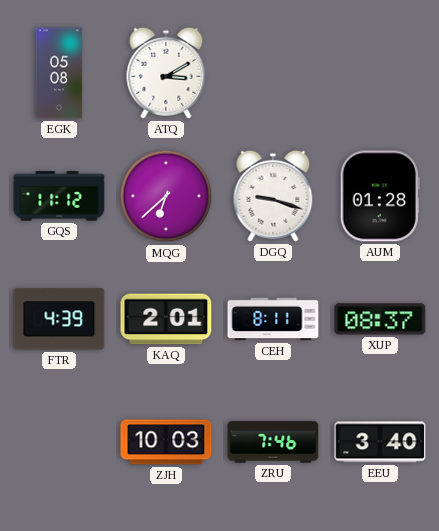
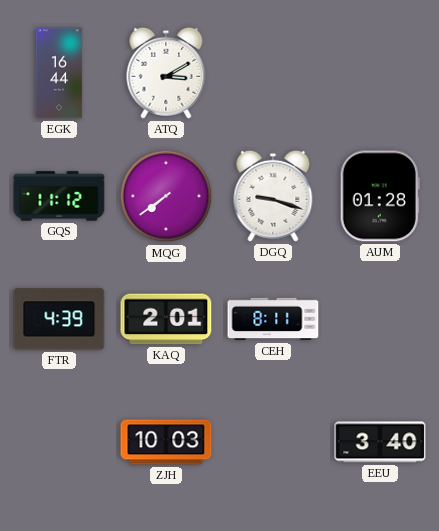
EGK: 05:08 -> 16:44 (59, 73)
MQG: 6:38 -> 7:39 (166, 196)
XUP: 08:37 -> none (380, 319)
ZRU: 7:46 -> none (273, 442)
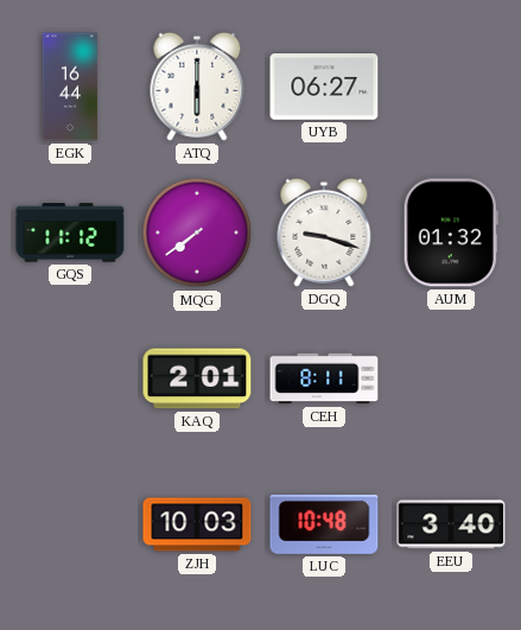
ATQ: 3:10 -> 6:00 (197, 87)
UYB: none -> 06:27 (324, 88)
AUM: 01:28 -> 01:32 (451, 233)
FTR: 4:39 -> none (59, 319)
LUC: none -> 10:48 (324, 524)
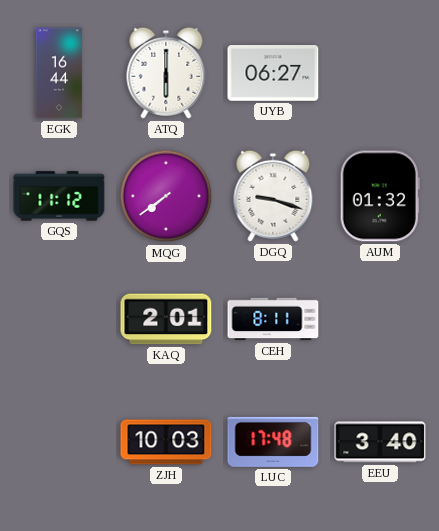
LUC: 10:48 -> 17:48 (273, 442)
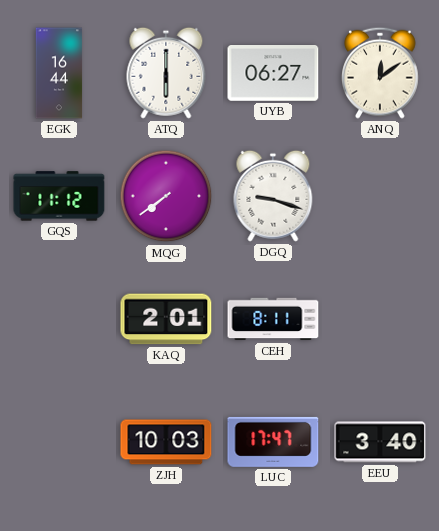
ANQ: none -> 12:09 (381, 73)
AUM: 01:32 -> none (380, 196)
LUC: 17:48 -> 17:47 (273, 442)
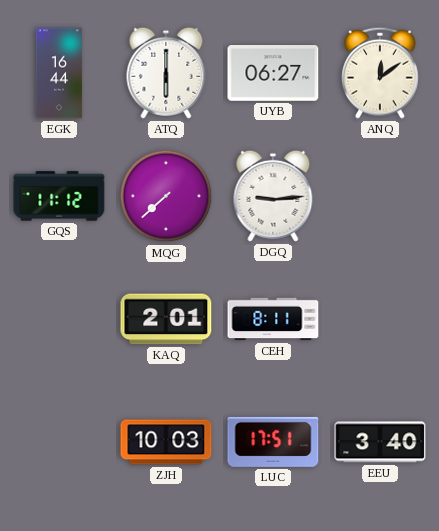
MQG: 7:39 -> 7:38 (166, 196)
DGQ: 9:18 -> 9:14 (273, 196)
LUC: 17:47 -> 17:51 (273, 442)
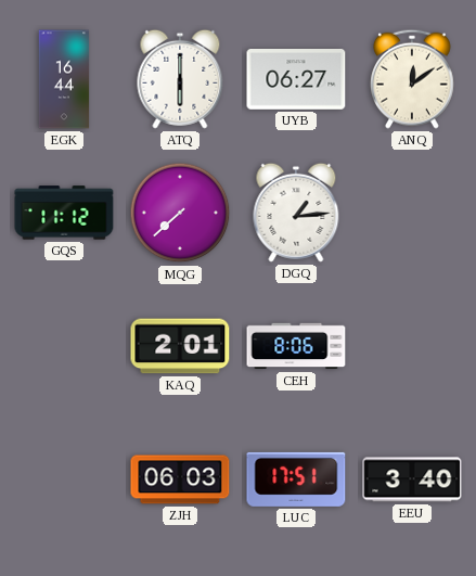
DGQ: 9:14 -> 1:14 (296, 213)
CEH: 8:11 -> 8:06 (296, 346)
ZJH: 10:03 -> 06:03 (180, 479)
